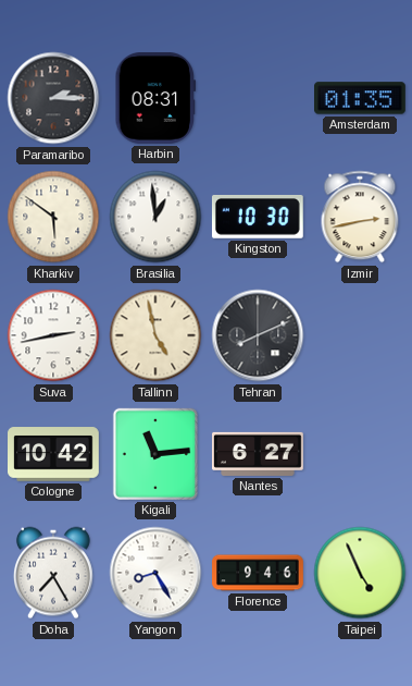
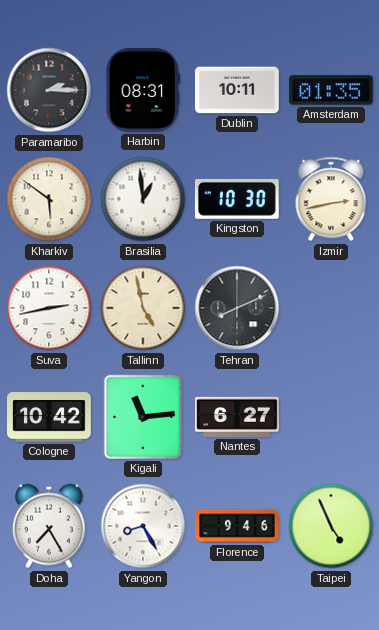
Dublin: none -> 10:11 (238, 90)
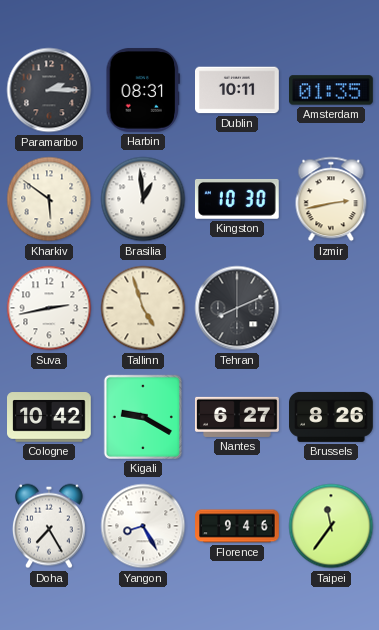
Tallinn: 4:58 -> 4:57 (143, 308)
Kigali: 11:14 -> 9:20 (143, 417)
Brussels: none -> 8:26 (332, 417)
Taipei: 4:56 -> 11:36 (331, 526)
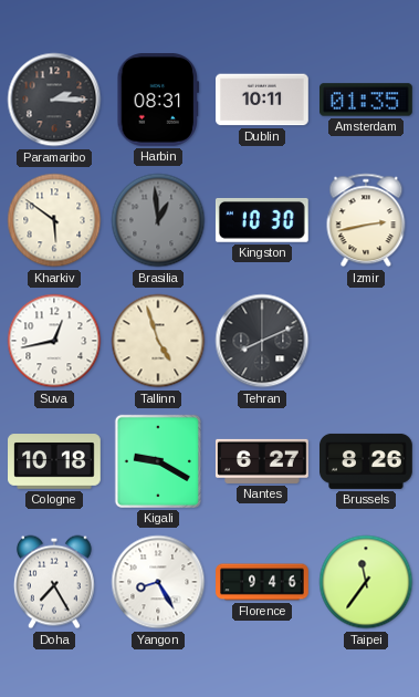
Brasilia dial: white -> grey (158, 220)
Suva: 2:43 -> 12:43 (54, 341)
Cologne: 10:42 -> 10:18 (54, 461)
